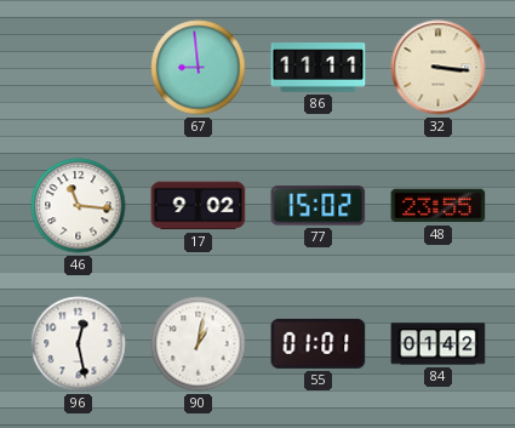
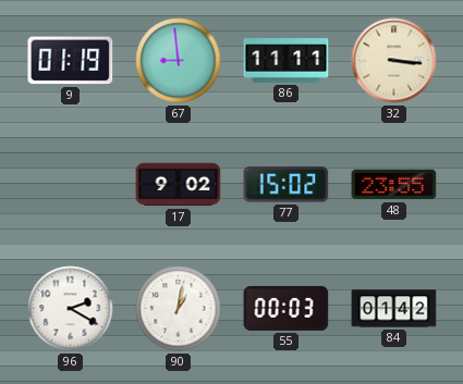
9: none -> 01:19 (71, 61)
46: 11:16 -> none (79, 206)
96: 12:28 -> 2:20 (71, 309)
55: 01:01 -> 00:03 (287, 308)
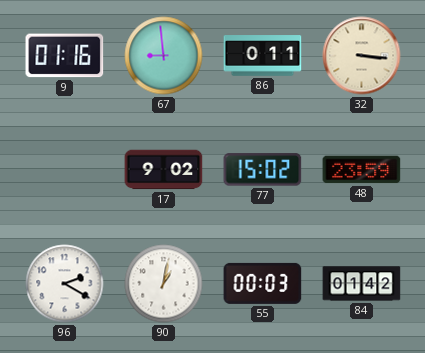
9: 01:19 -> 01:16 (65, 56)
86: 11:11 -> 0:11 (263, 56)
48: 23:55 -> 23:59 (362, 170)
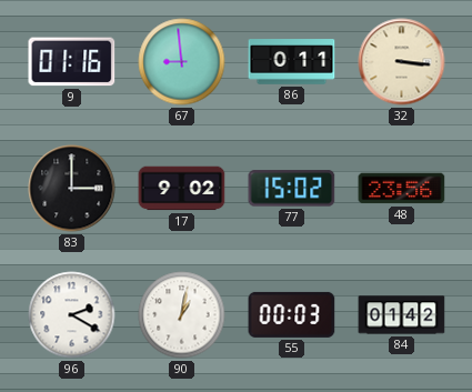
83: none -> 3:00 (72, 189)
48: 23:59 -> 23:56 (402, 189)
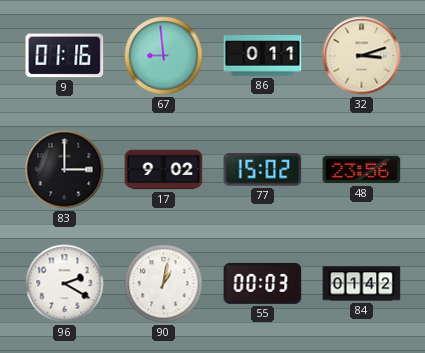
32: 3:16 -> 3:12 (362, 56)
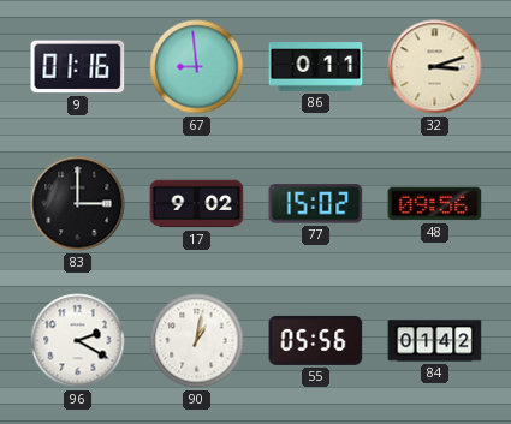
48: 23:56 -> 09:56 (435, 204)
55: 00:03 -> 05:56 (316, 340)
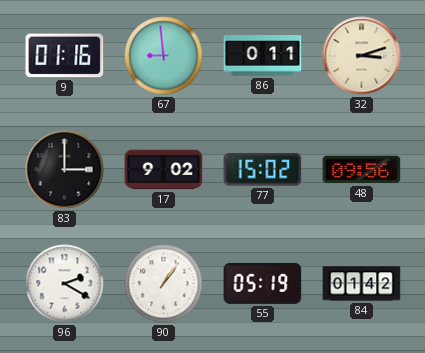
90: 1:02 -> 1:06 (164, 284)
55: 05:56 -> 05:19 (263, 283)
